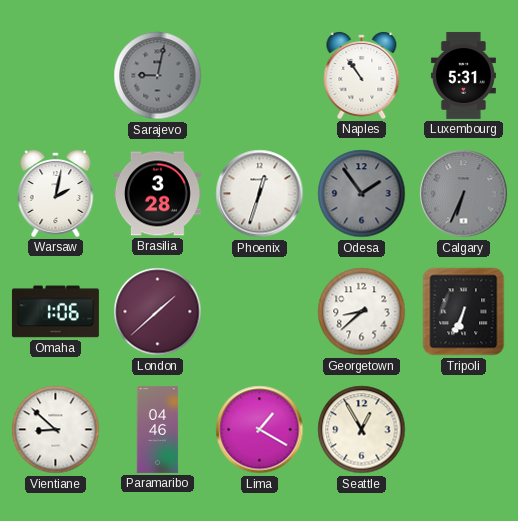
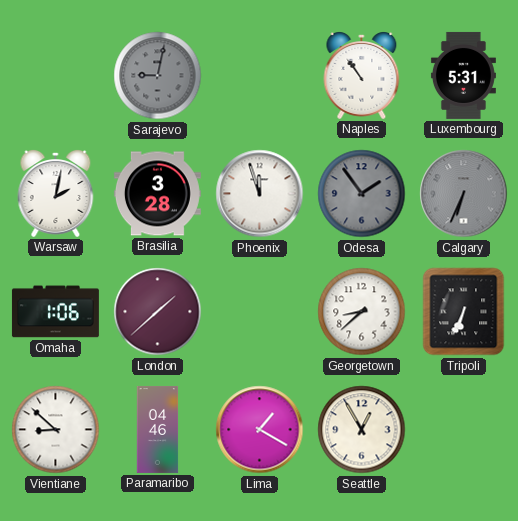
Phoenix: 12:33 -> 11:57 (260, 194)
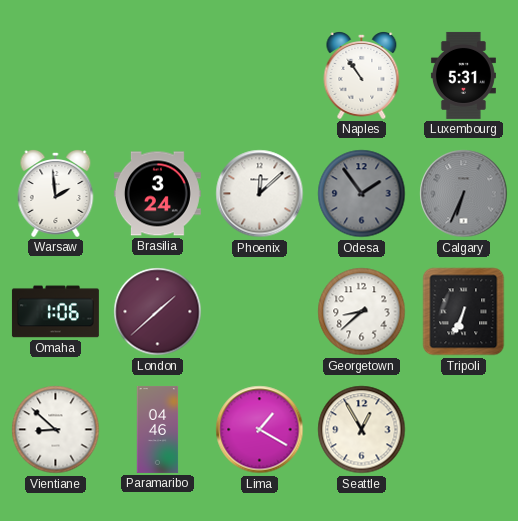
Sarajevo: 9:02 -> none (158, 76)
Warsaw: 2:02 -> 1:59 (56, 194)
Brasilia: 3:28 -> 3:24 (157, 194)
Phoenix: 11:57 -> 12:08 (260, 194)
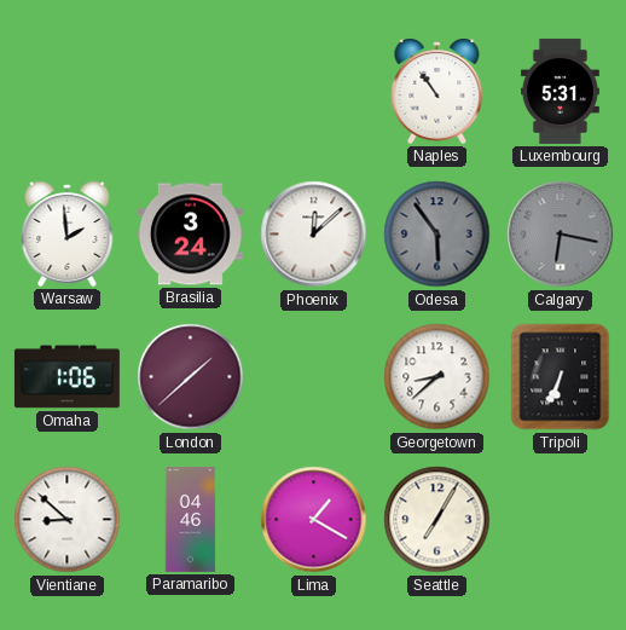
Odesa: 1:54 -> 5:54 (437, 235)
Calgary: 6:34 -> 6:17 (561, 235)
Seattle: 12:55 -> 7:05 (437, 520)
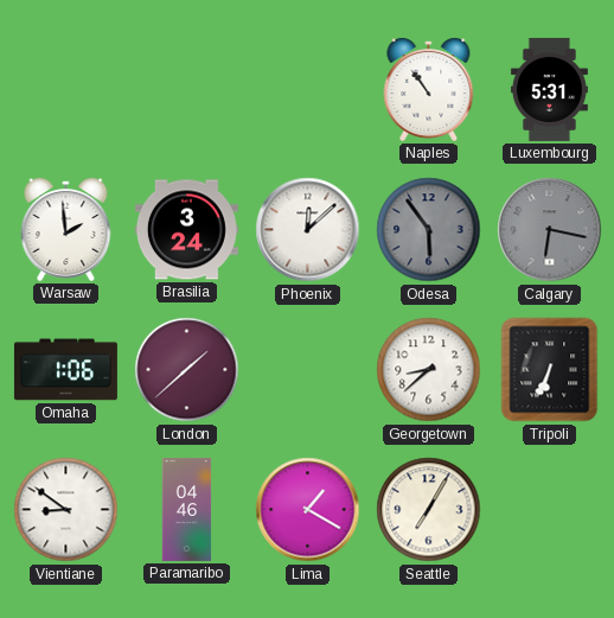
Vientiane: 8:52 -> 8:51 (66, 510)
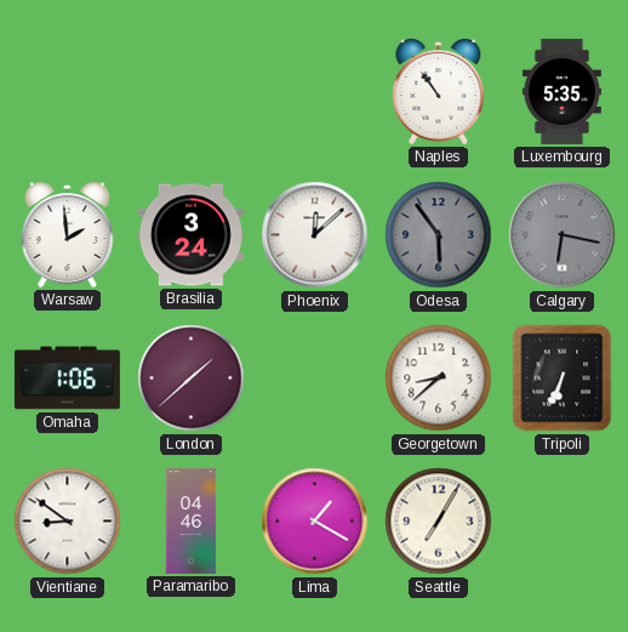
Luxembourg: 5:31 -> 5:35 (561, 91)
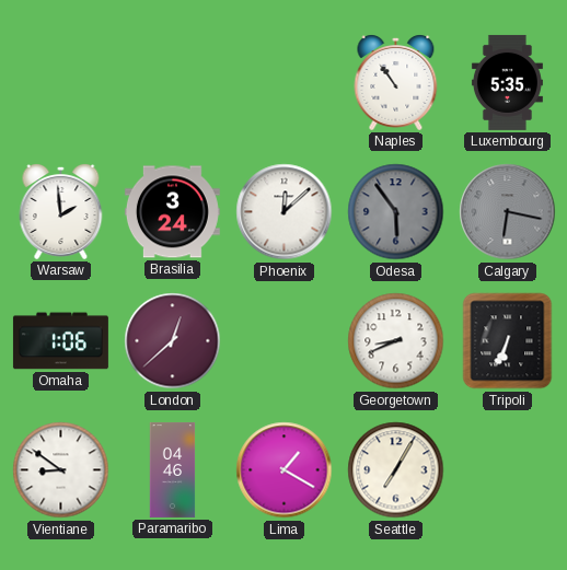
London: 1:38 -> 12:38 (173, 341)
Georgetown: 8:38 -> 8:41 (396, 341)
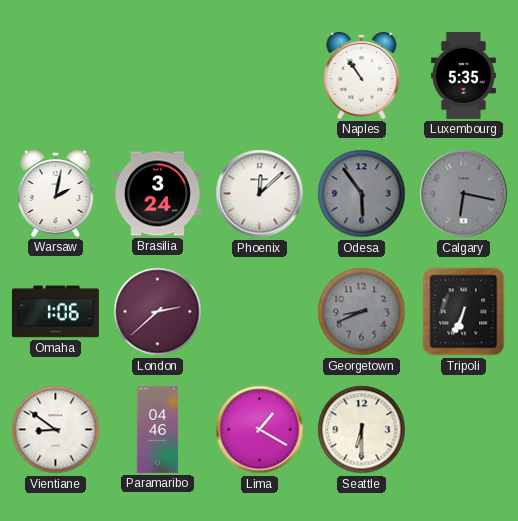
Warsaw: 1:59 -> 2:02 (56, 194)
London: 12:38 -> 2:38 (158, 312)
Georgetown dial: white -> grey (362, 312)
Seattle: 7:05 -> 6:30 (362, 430)
